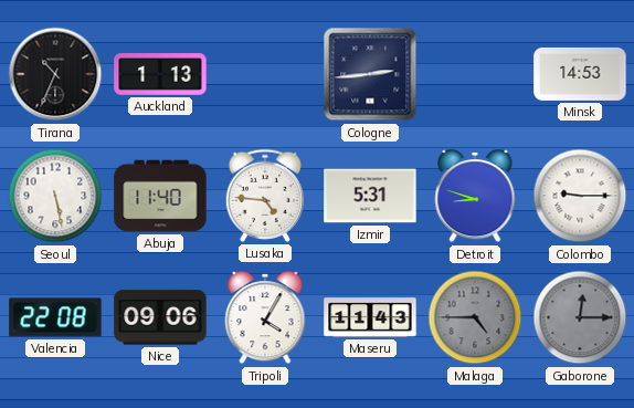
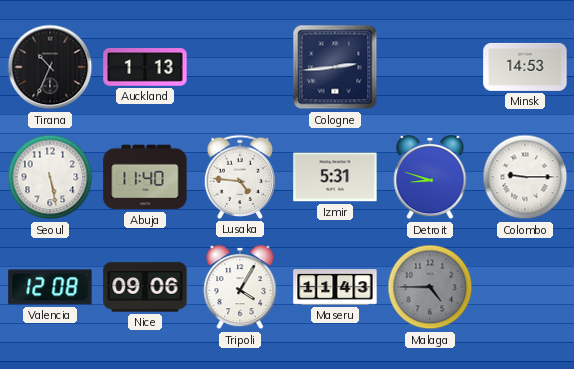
Valencia: 22:08 -> 12:08 (50, 287)
Gaborone: 12:15 -> none (580, 317)
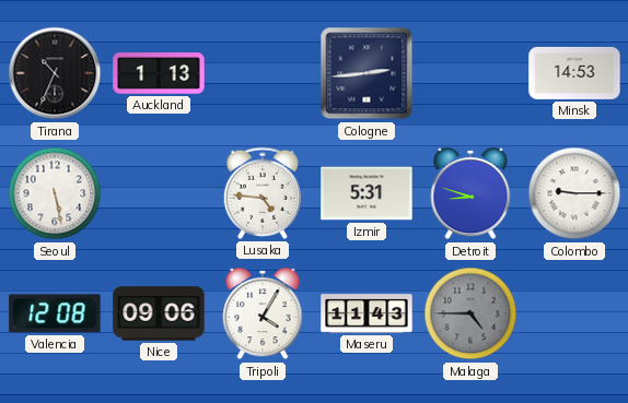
Abuja: 11:40 -> none (145, 177)
